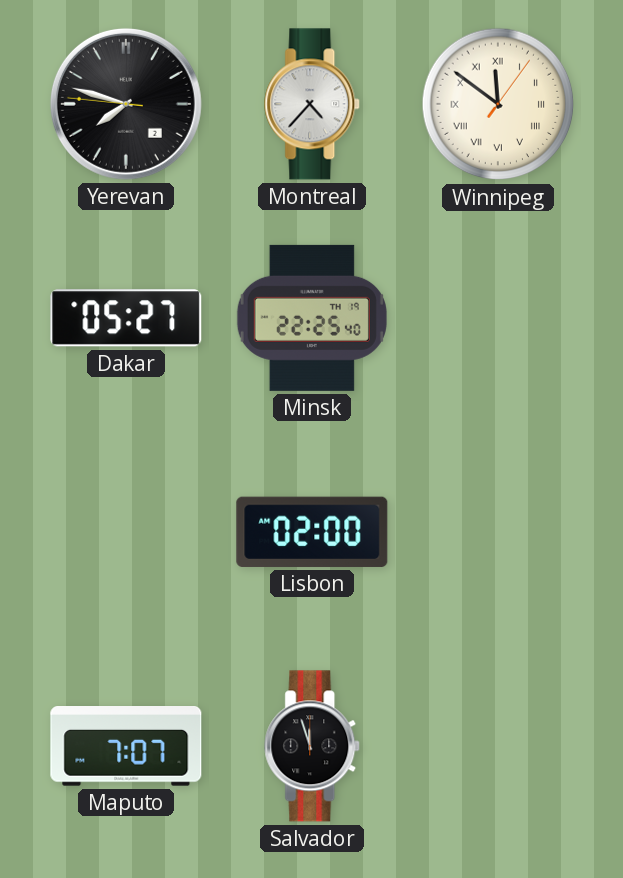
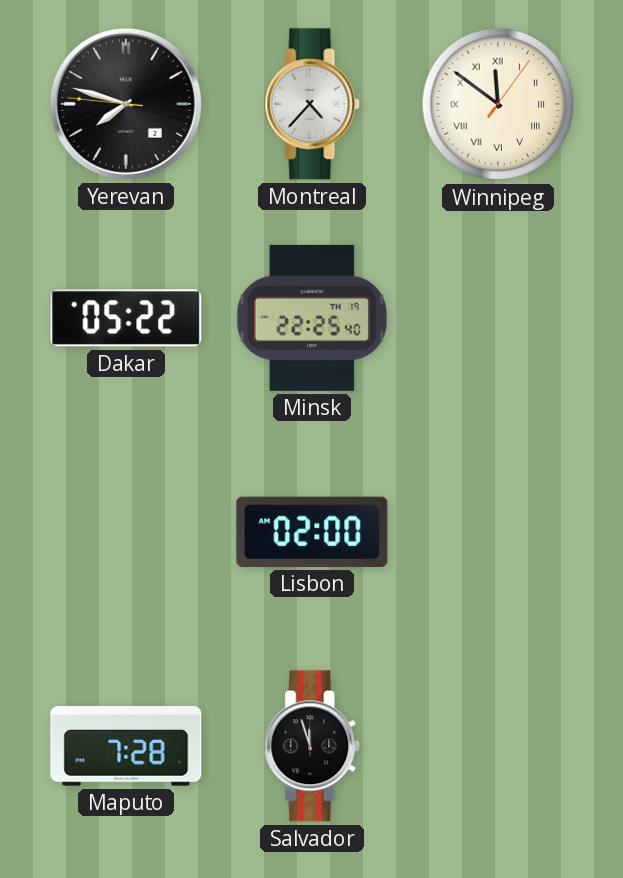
Dakar: 05:27 -> 05:22 (126, 318)
Maputo: 7:07 -> 7:28 (126, 747)
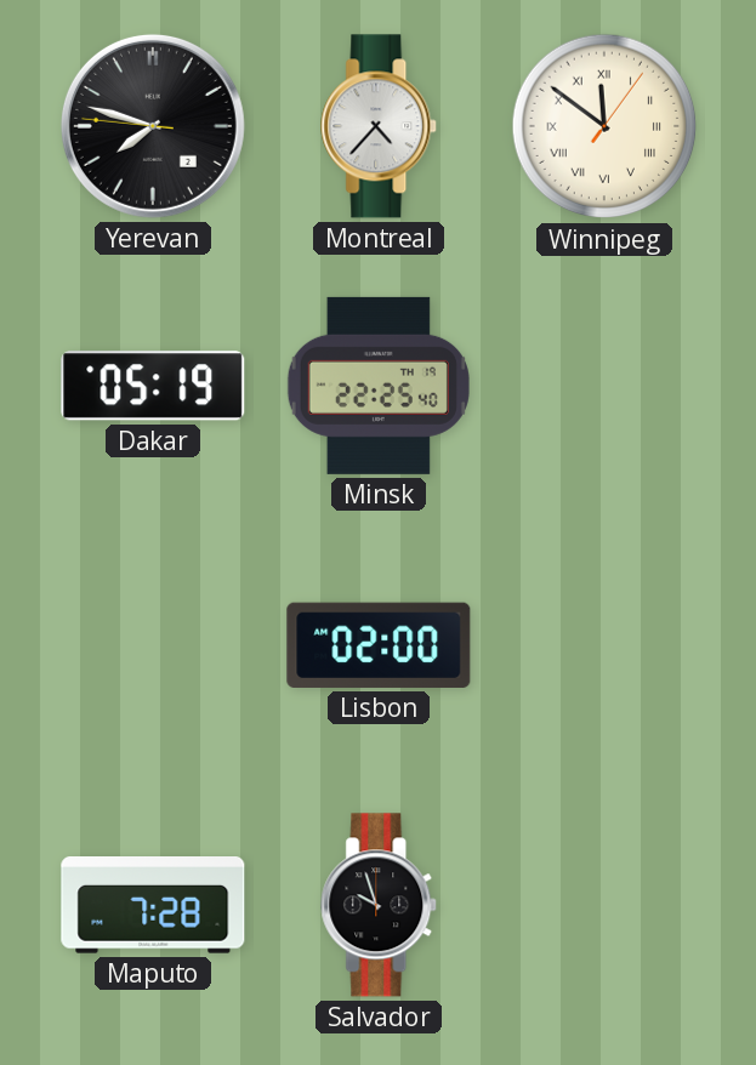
Dakar: 05:22 -> 05:19 (153, 386)
Salvador: 11:57 -> 9:57 (380, 905)
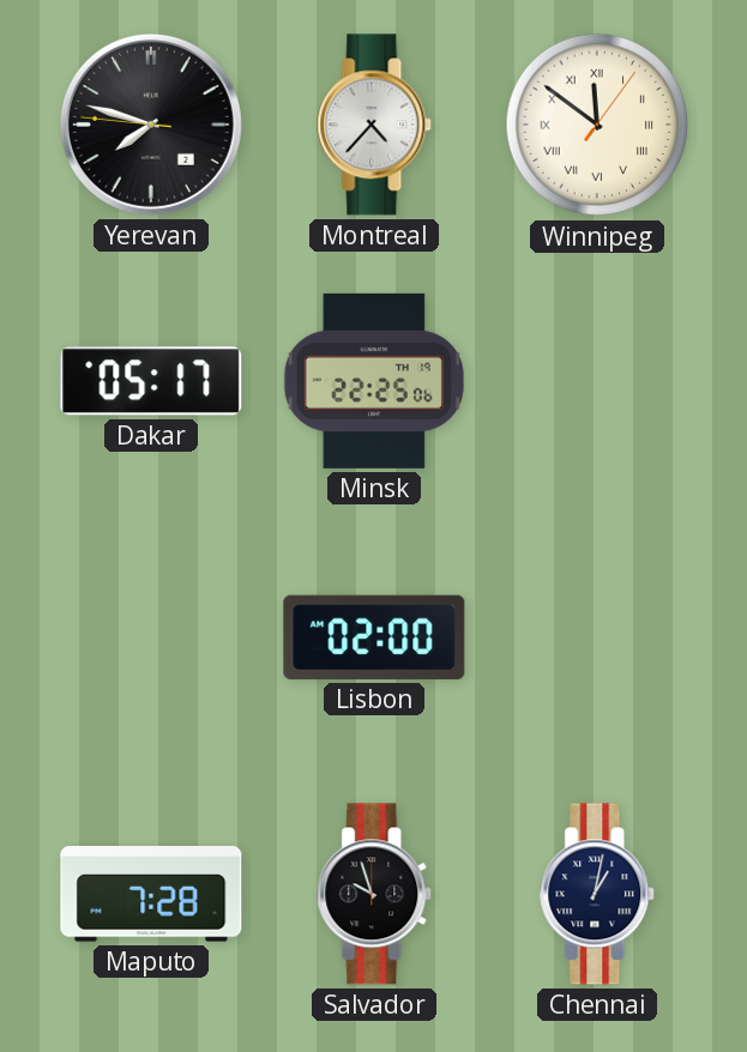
Dakar: 05:19 -> 05:17 (151, 381)
Minsk: 22:25:40 -> 22:25:06 (374, 381)
Chennai: none -> 1:02 (598, 894)
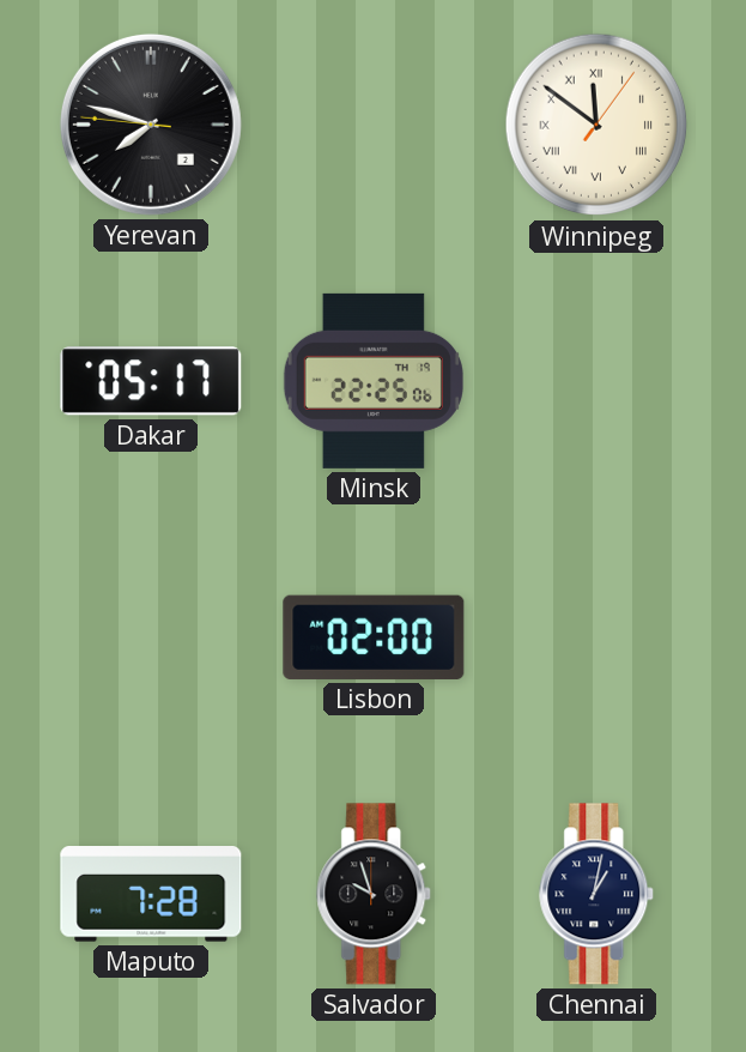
Montreal: 4:37 -> none (375, 125)
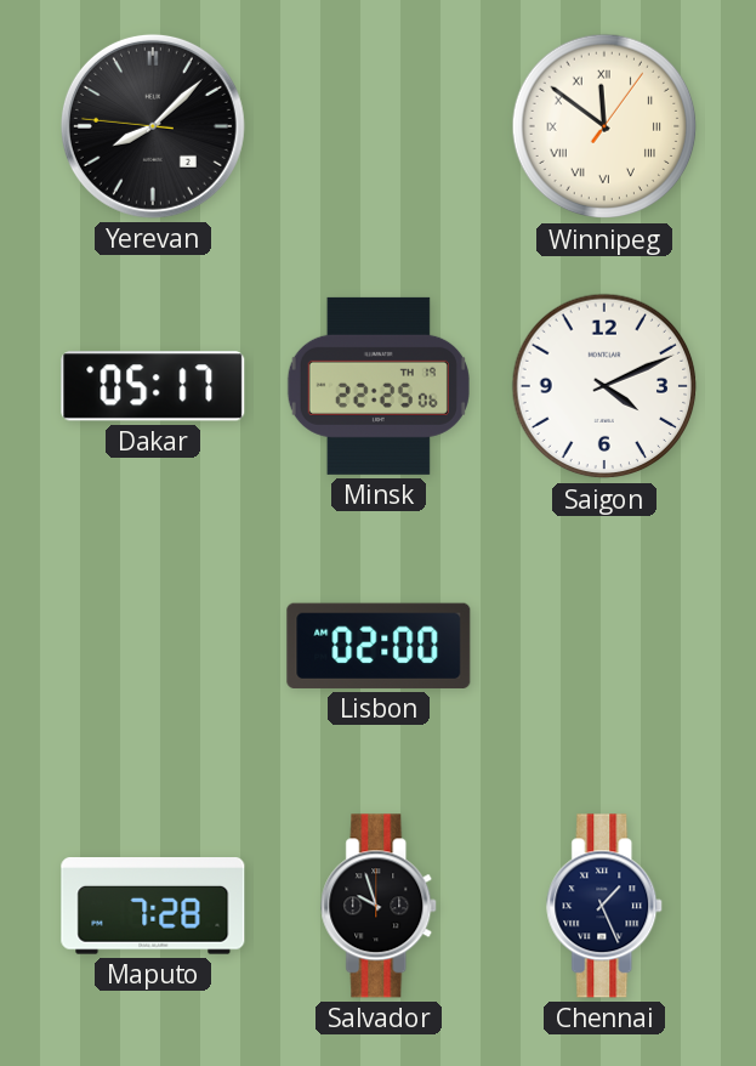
Yerevan: 7:47 -> 8:07 (153, 126)
Saigon: none -> 4:11 (604, 386)
Chennai: 1:02 -> 1:26 (606, 906)
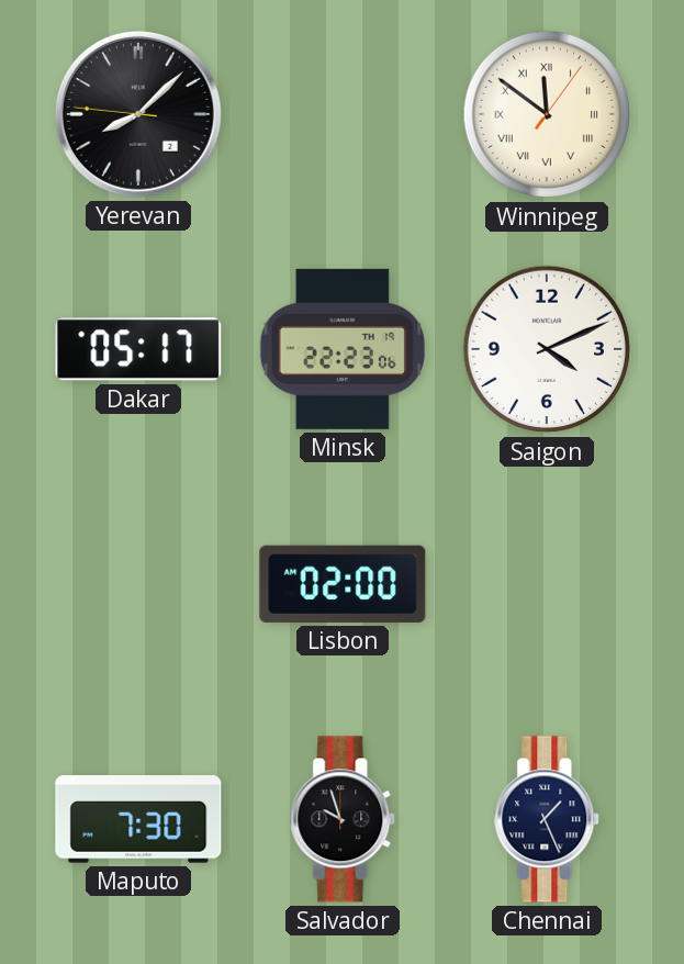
Minsk: 22:25 -> 22:23 (343, 349)
Maputo: 7:28 -> 7:30 (138, 820)
